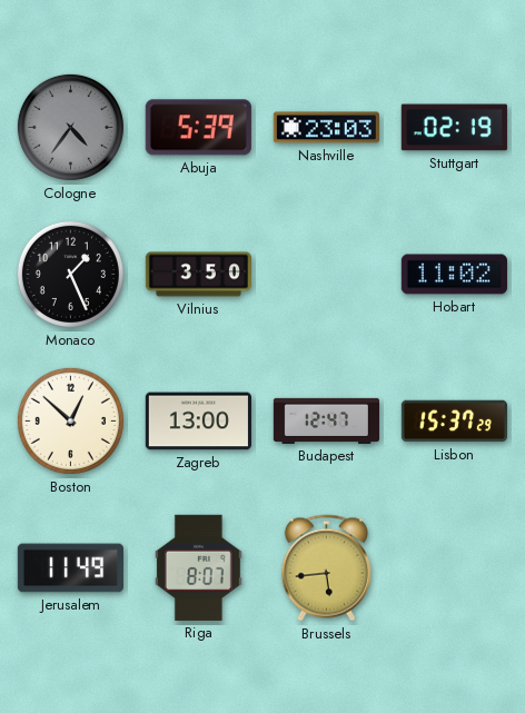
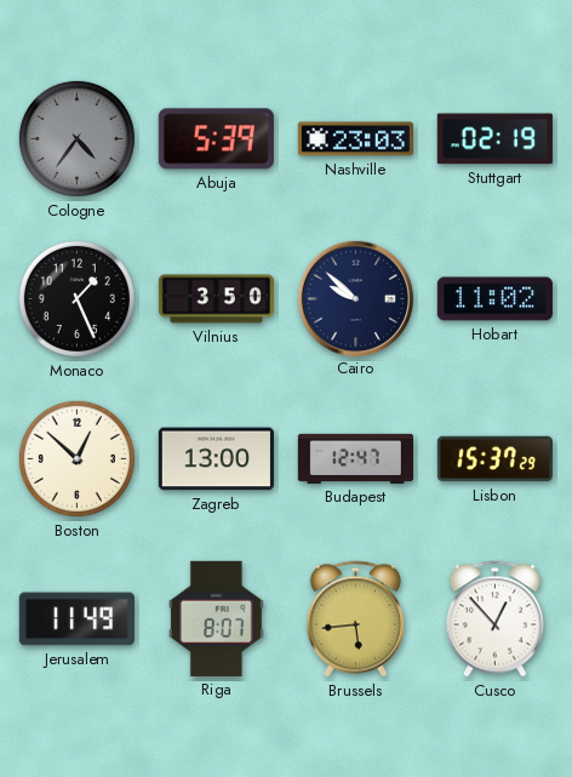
Cairo: none -> 9:52 (355, 298)
Cusco: none -> 12:53 (494, 619)
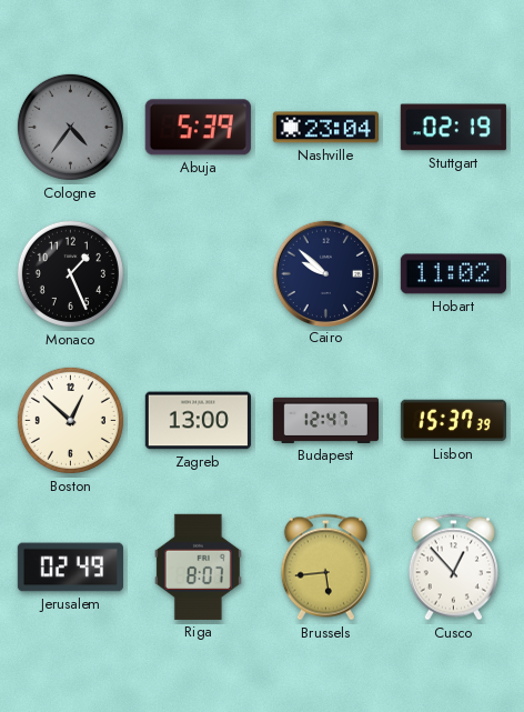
Nashville: 23:03 -> 23:04 (325, 128)
Vilnius: 3:50 -> none (216, 299)
Lisbon: 15:37:29 -> 15:37:39 (453, 421)
Jerusalem: 11:49 -> 02:49 (70, 568)
